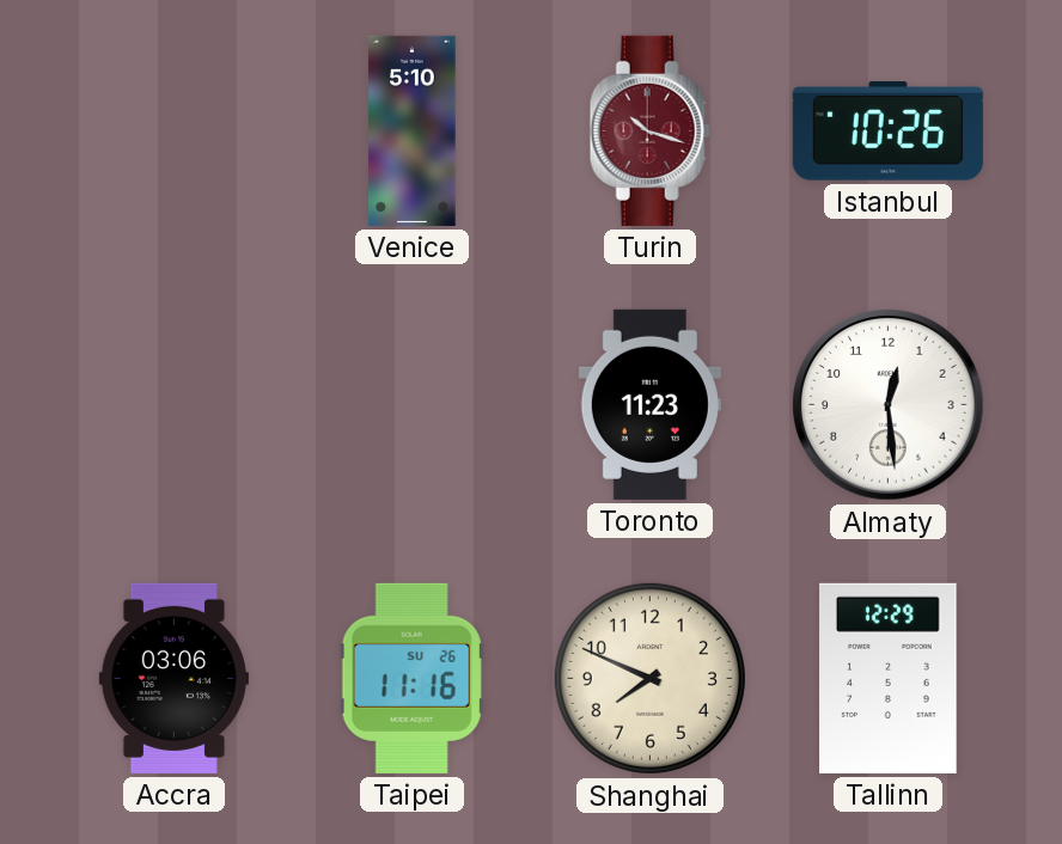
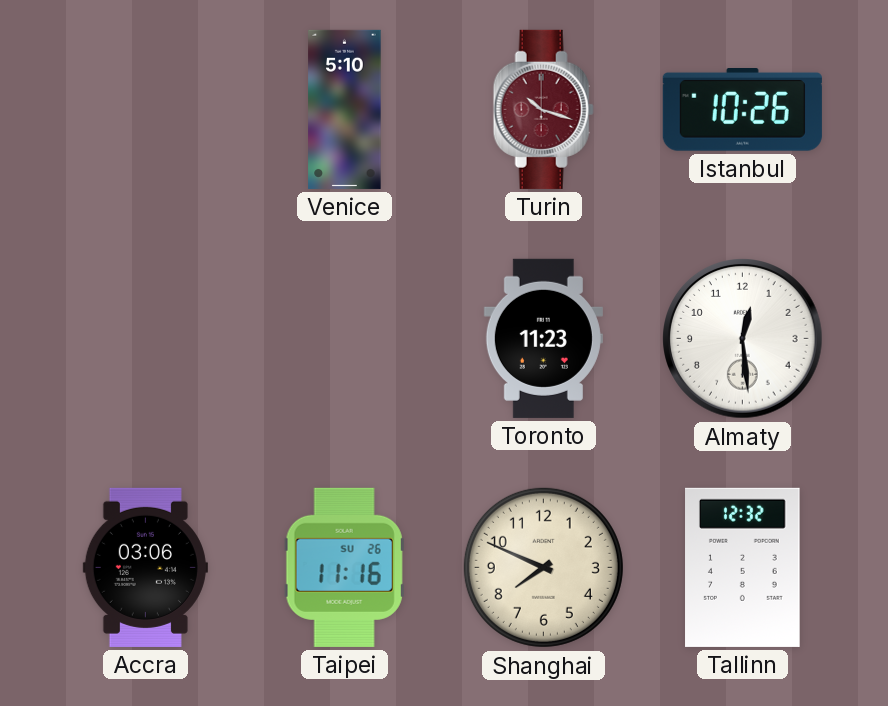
Tallinn: 12:29 -> 12:32 (743, 567)
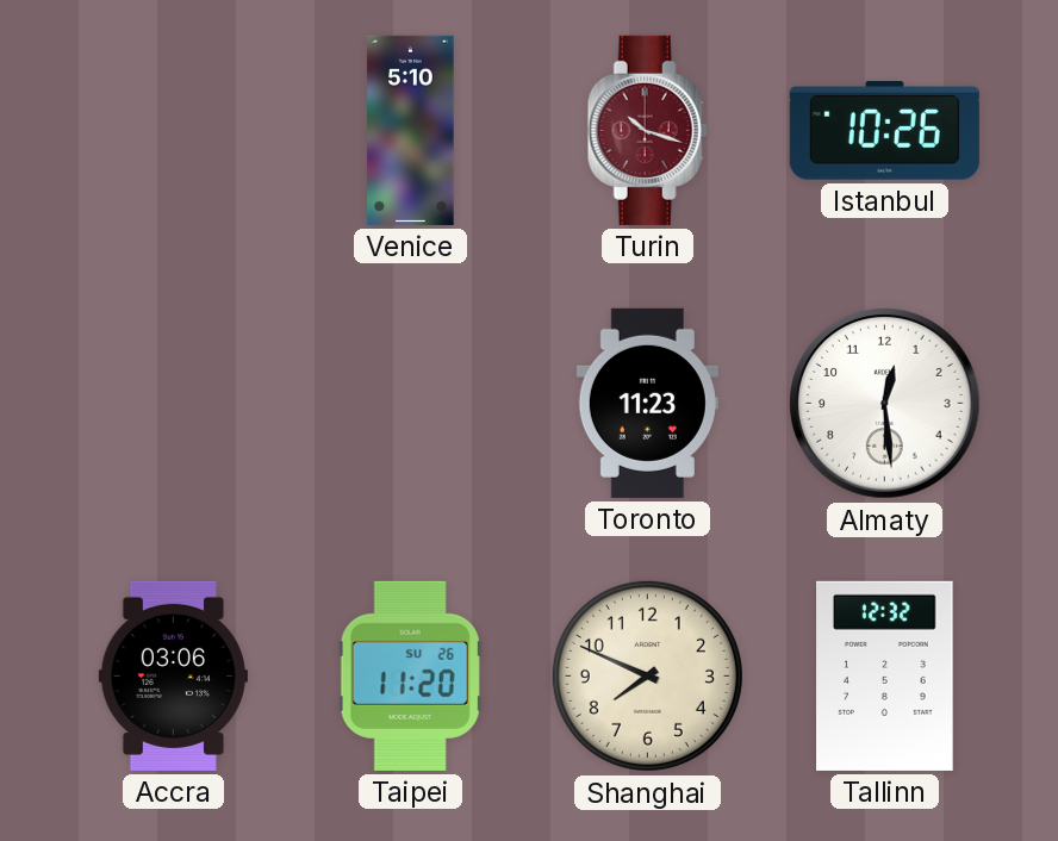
Taipei: 11:16 -> 11:20 (410, 675)
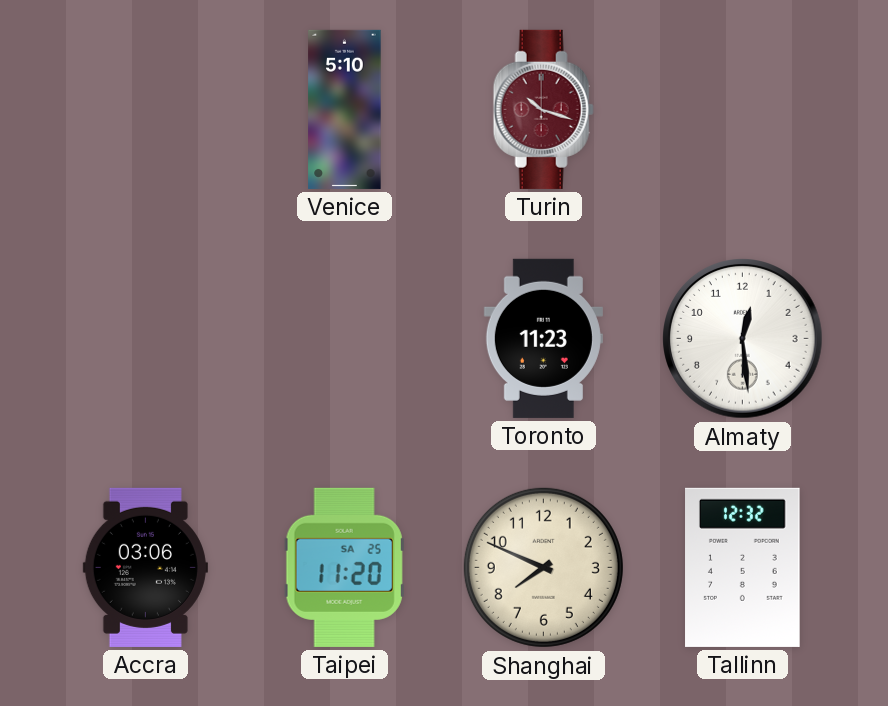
Istanbul: 10:26 -> none (884, 131)
Taipei date: SU 26 -> SA 25 (344, 567)
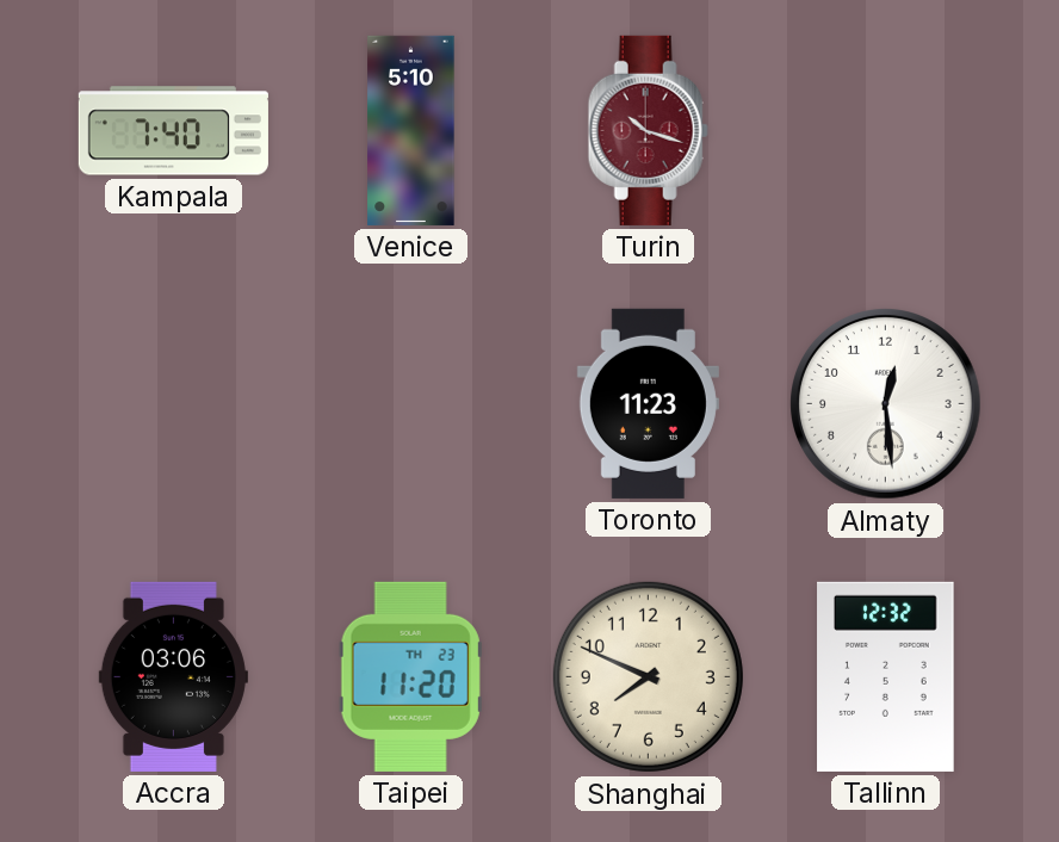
Kampala: none -> 7:40 (173, 131)
Taipei date: SA 25 -> TH 23 (410, 676)
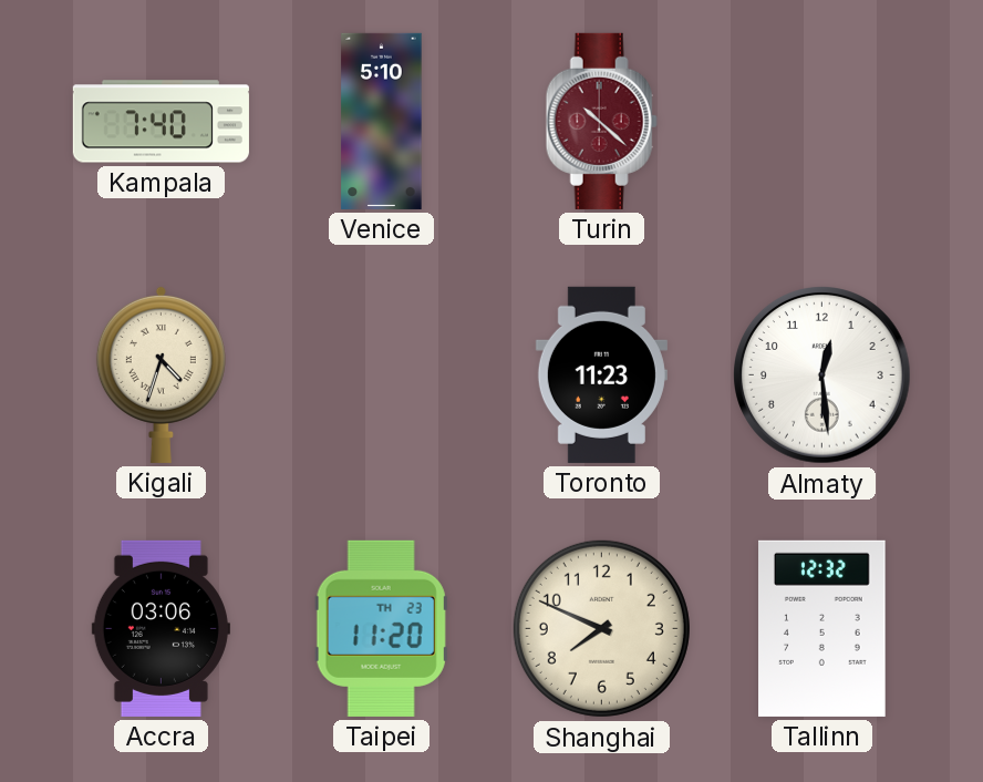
Turin: 10:18 -> 10:22 (601, 121)
Kigali: none -> 4:33 (161, 374)
